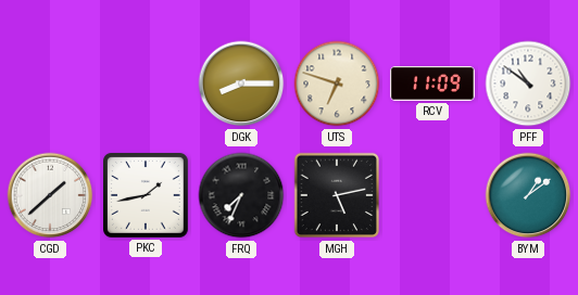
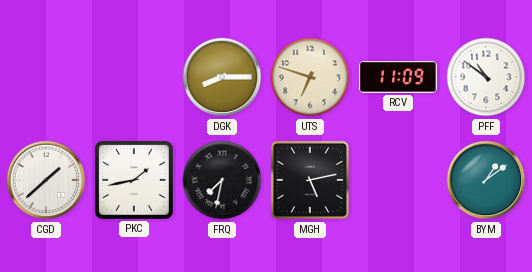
FRQ: 7:34 -> 7:32 (222, 180)
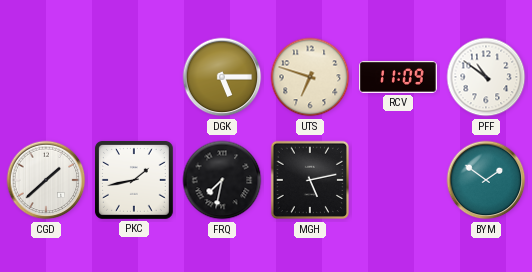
DGK: 8:15 -> 5:15 (222, 77)
BYM: 1:09 -> 1:51 (486, 180)
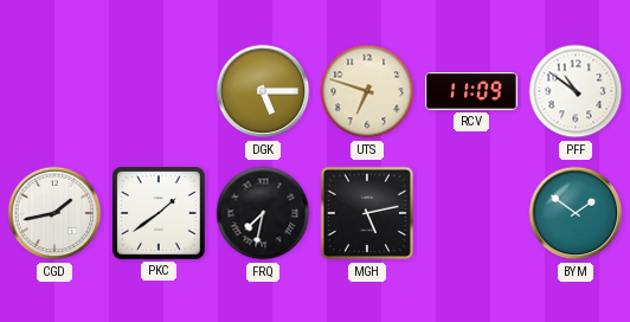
CGD: 1:38 -> 1:43 (54, 213)
PKC: 1:43 -> 1:39 (160, 214)
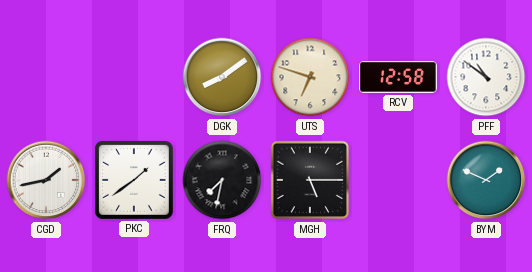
DGK: 5:15 -> 8:09 (222, 77)
RCV: 11:09 -> 12:58 (399, 78)
MGH: 5:13 -> 5:15 (310, 180)
BYM: 1:51 -> 1:49 (486, 180)
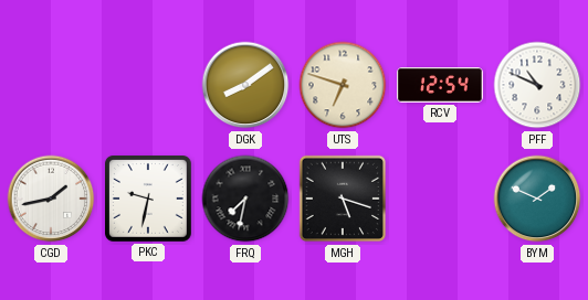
RCV: 12:58 -> 12:54 (441, 86)
PFF: 10:51 -> 10:49 (537, 85)
PKC: 1:39 -> 9:32 (149, 200)
MGH: 5:15 -> 5:18 (343, 199)
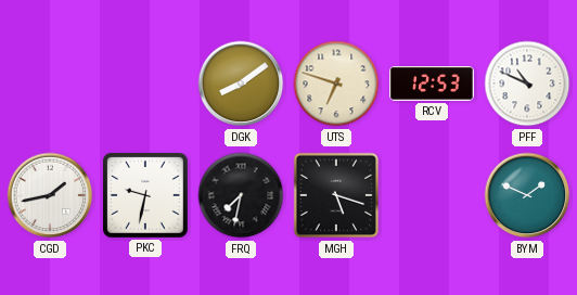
RCV: 12:54 -> 12:53 (433, 85)
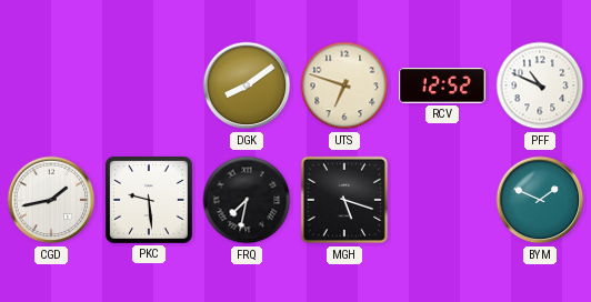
RCV: 12:53 -> 12:52 (443, 87)
PKC: 9:32 -> 9:29 (150, 201)
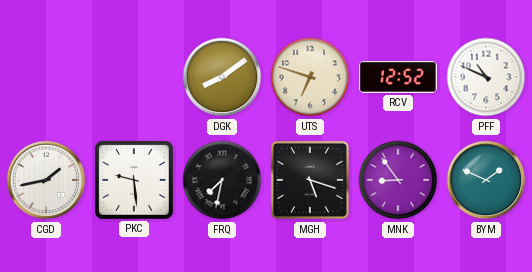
MNK: none -> 8:54 (398, 180)
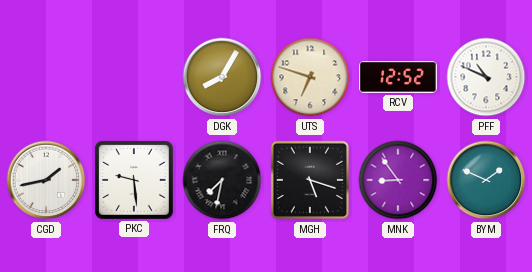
DGK: 8:09 -> 8:05 (222, 77)
